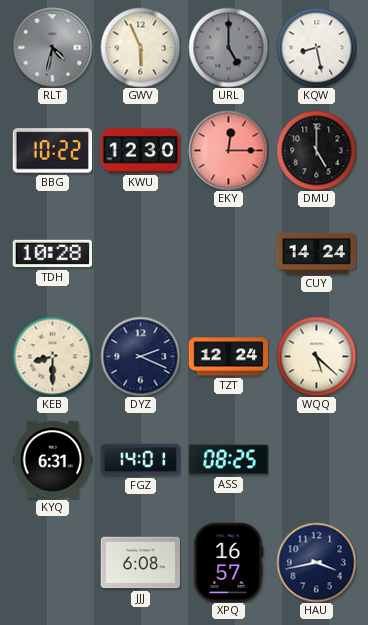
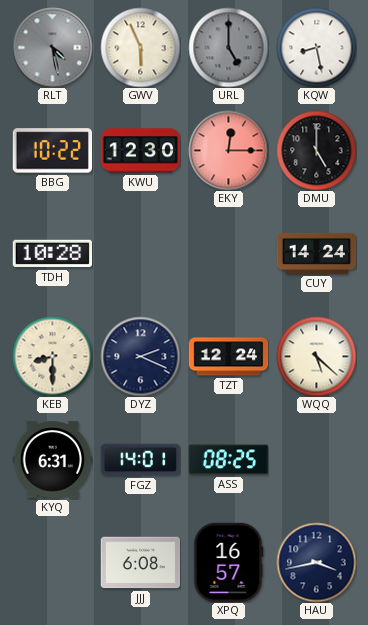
RLT: 4:32 -> 4:28 (52, 47)
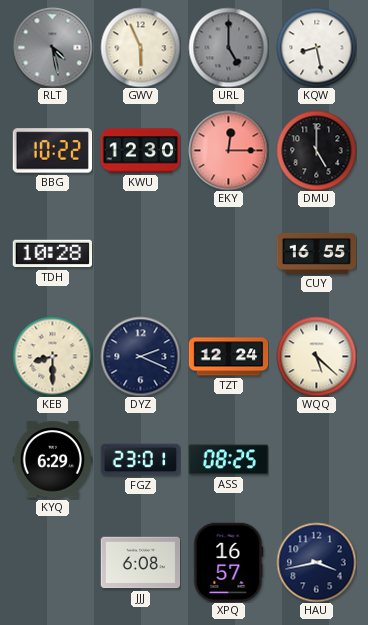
CUY: 14:24 -> 16:55 (316, 253)
KYQ: 6:31 -> 6:29 (52, 460)
FGZ: 14:01 -> 23:01 (140, 460)
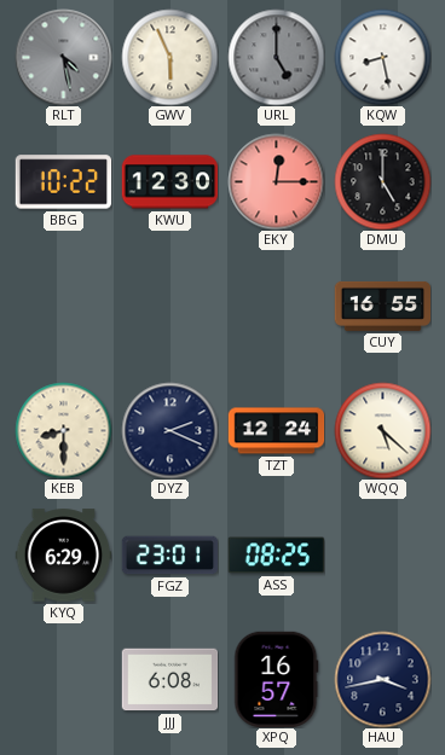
TDH: 10:28 -> none (52, 254)
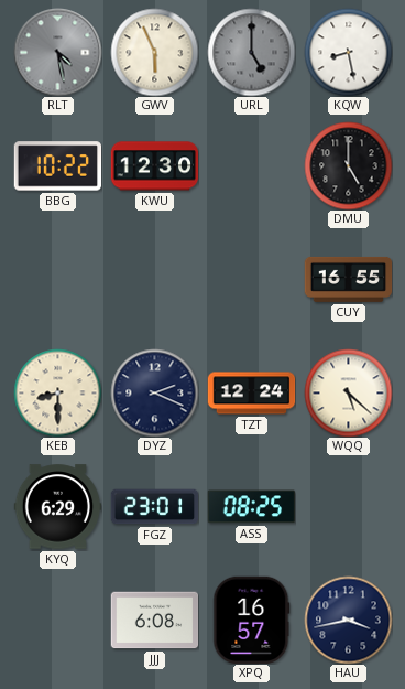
EKY: 12:15 -> none (276, 181)
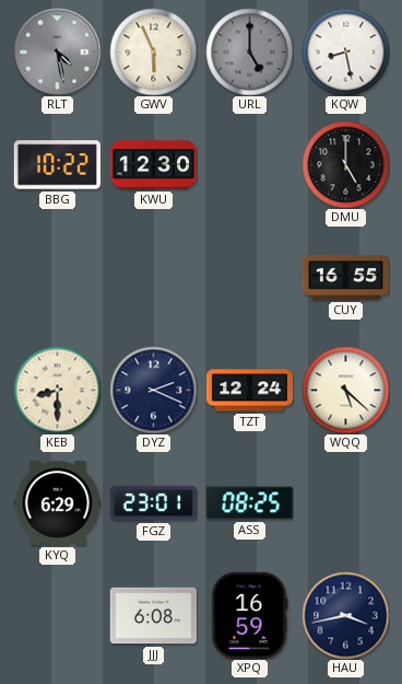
XPQ: 16:57 -> 16:59 (250, 615)
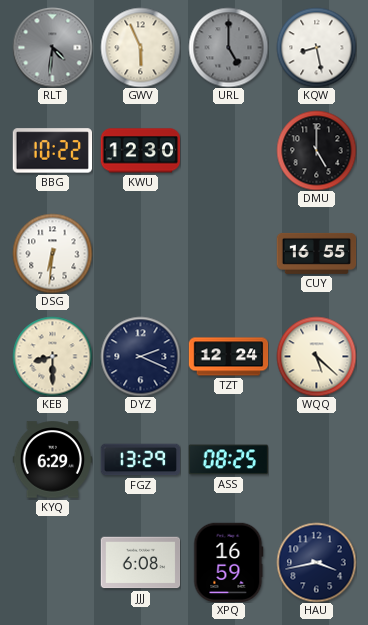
RLT: 4:28 -> 4:31 (52, 47)
DSG: none -> 6:31 (52, 253)
FGZ: 23:01 -> 13:29 (140, 460)
